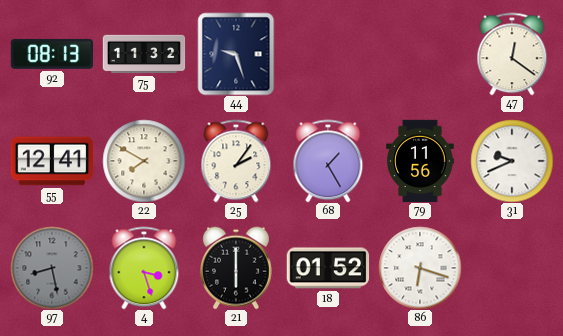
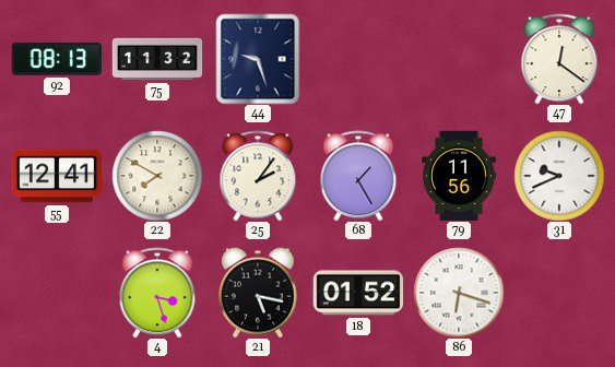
97: 8:28 -> none (52, 268)
21: 6:00 -> 5:17 (259, 293)
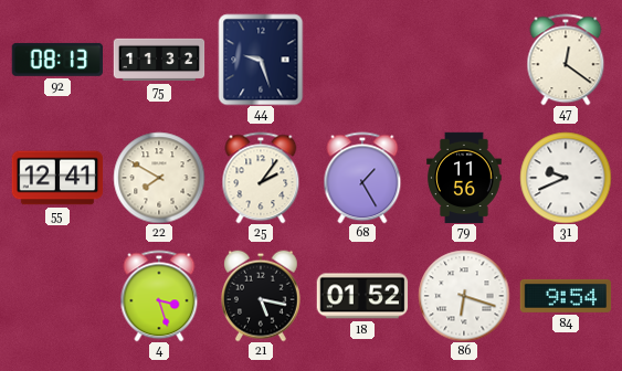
84: none -> 9:54 (566, 296)
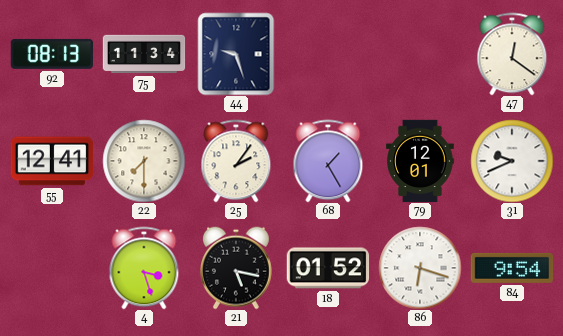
75: 11:32 -> 11:34 (144, 54)
22: 7:50 -> 7:30 (144, 161)
79: 11:56 -> 12:01 (420, 161)
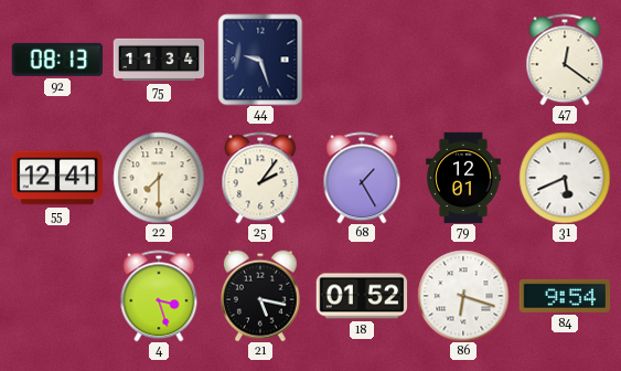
31: 9:41 -> 5:41 (565, 178)
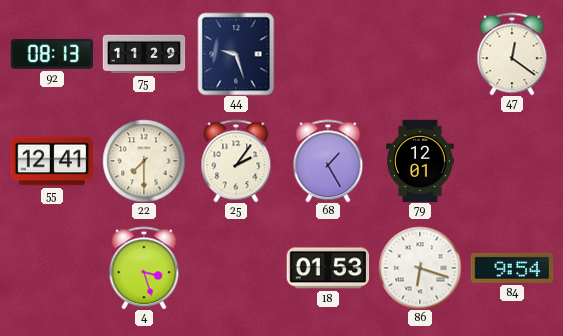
75: 11:34 -> 11:29 (144, 54)
31: 5:41 -> none (565, 178)
21: 5:17 -> none (261, 296)
18: 01:52 -> 01:53 (328, 268)
